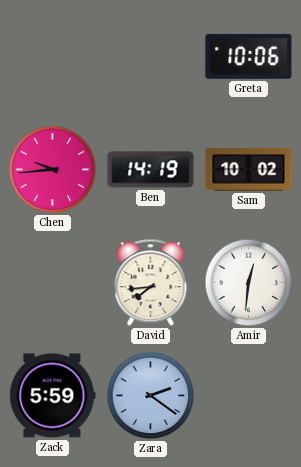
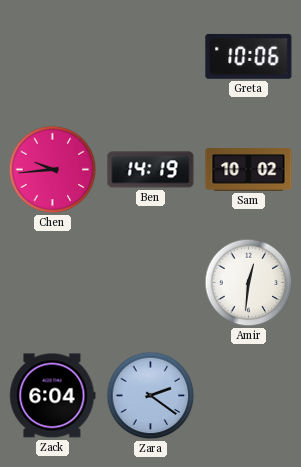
David: 7:44 -> none (151, 283)
Zack: 5:59 -> 6:04 (53, 396)
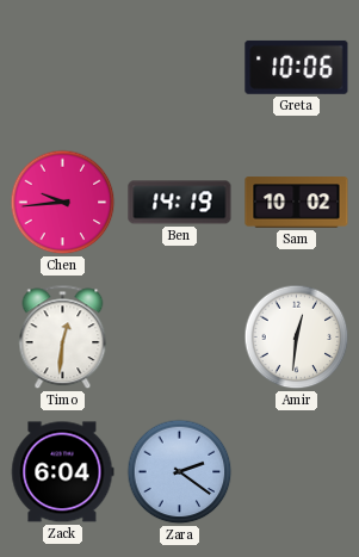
Timo: none -> 12:31 (63, 338)
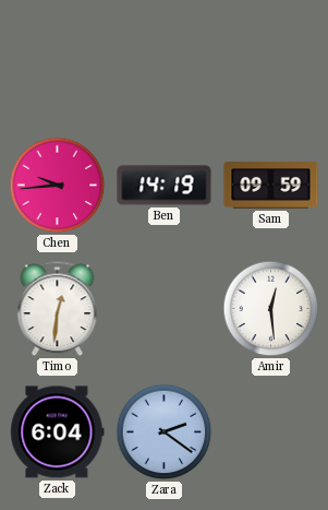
Greta: 10:06 -> none (297, 67)
Sam: 10:02 -> 09:59 (271, 186)
Amir: 12:31 -> 12:29 (271, 309)
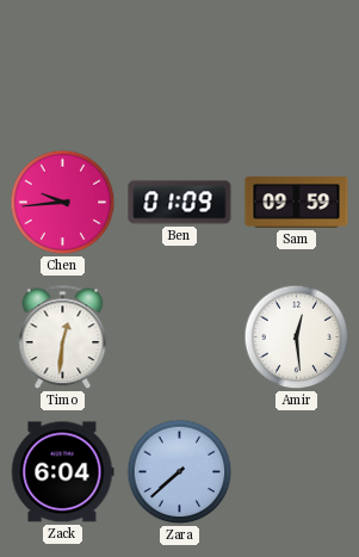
Ben: 14:19 -> 01:09 (180, 203)
Zara: 2:21 -> 7:38 (180, 472)
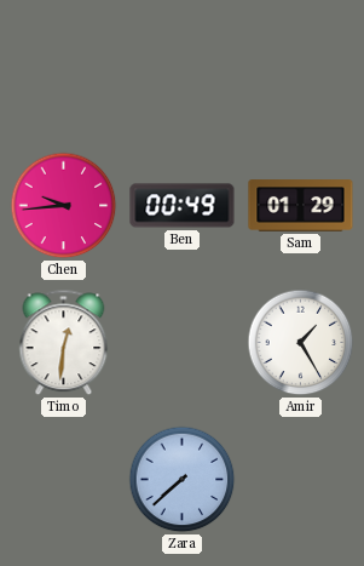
Ben: 01:09 -> 00:49 (183, 206)
Sam: 09:59 -> 01:29 (301, 206)
Amir: 12:29 -> 1:25 (301, 343)
Zack: 6:04 -> none (63, 472)
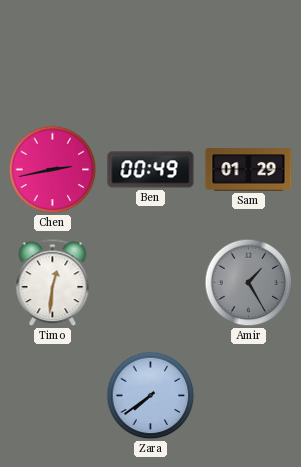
Chen: 9:44 -> 2:43 (53, 170)
Amir dial: white -> grey (249, 283)
Zara: 7:38 -> 7:39 (151, 396)
